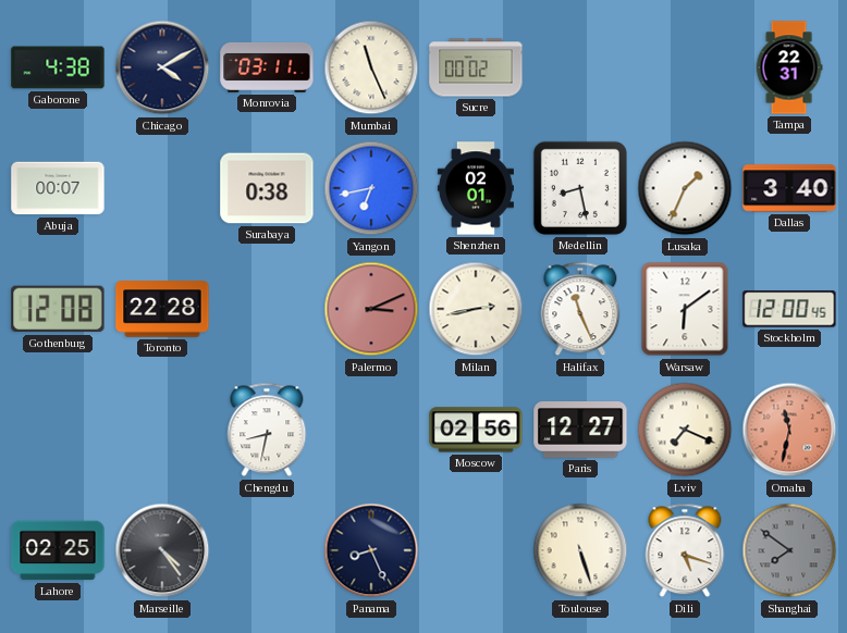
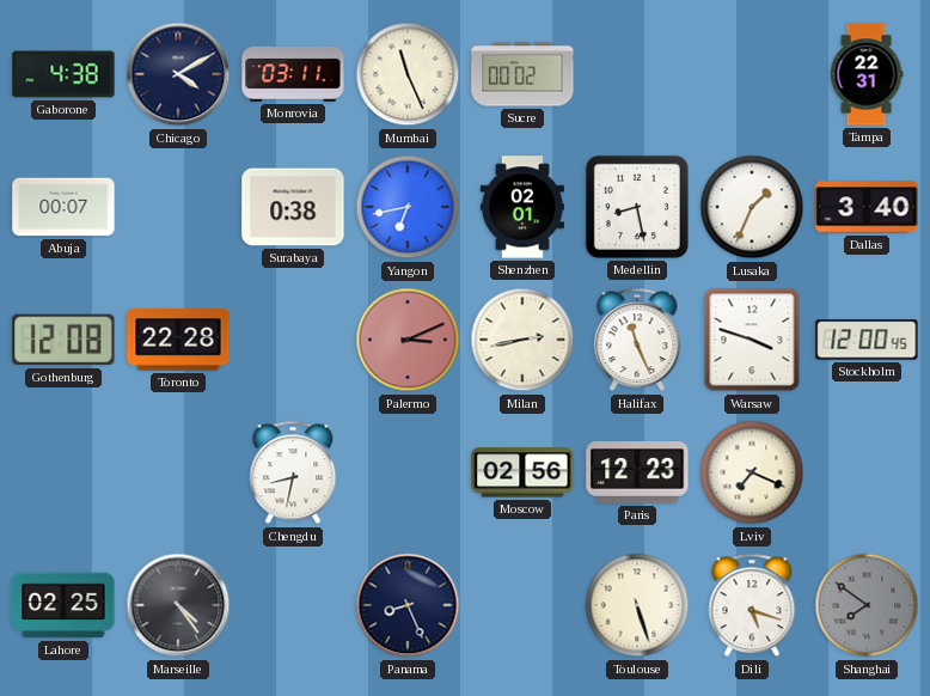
Warsaw: 6:09 -> 3:48 (752, 340)
Paris: 12:27 -> 12:23 (637, 472)
Omaha: 11:32 -> none (789, 430)
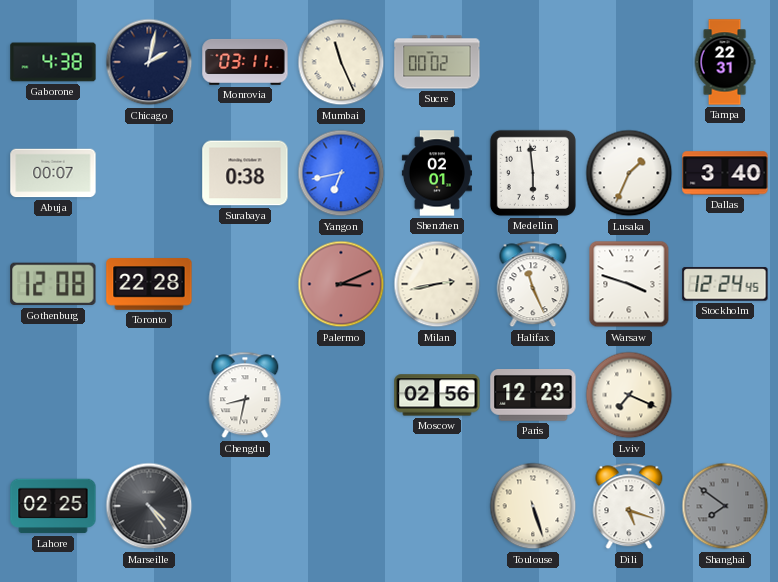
Chicago: 4:10 -> 2:02 (149, 62)
Medellin: 8:28 -> 5:59 (533, 173)
Stockholm: 12:00 -> 12:24 (725, 284)
Panama: 8:26 -> none (408, 605)
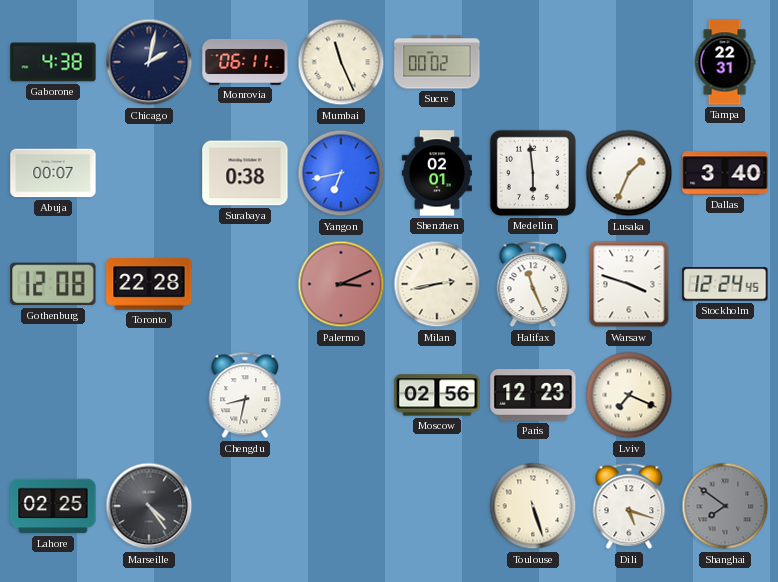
Monrovia: 03:11 -> 06:11 (245, 62)
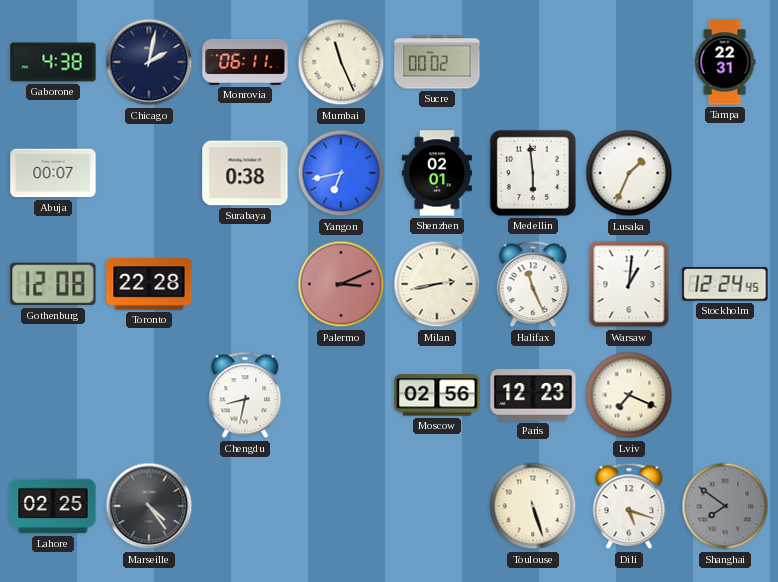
Dallas: 3:40 -> none (725, 173)
Warsaw: 3:48 -> 1:01 (629, 284)
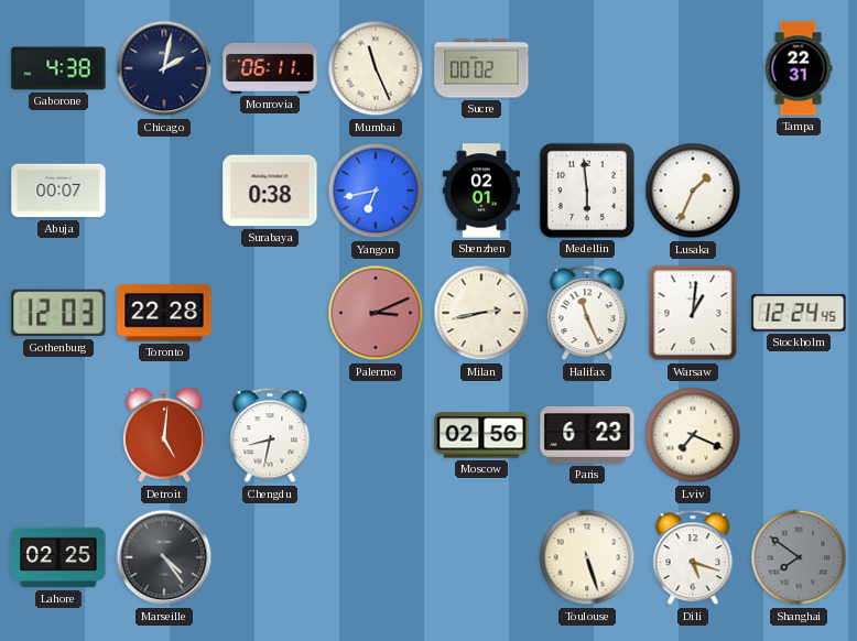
Gothenburg: 12:08 -> 12:03 (58, 313)
Detroit: none -> 5:01 (164, 435)
Paris: 12:23 -> 6:23 (587, 435)
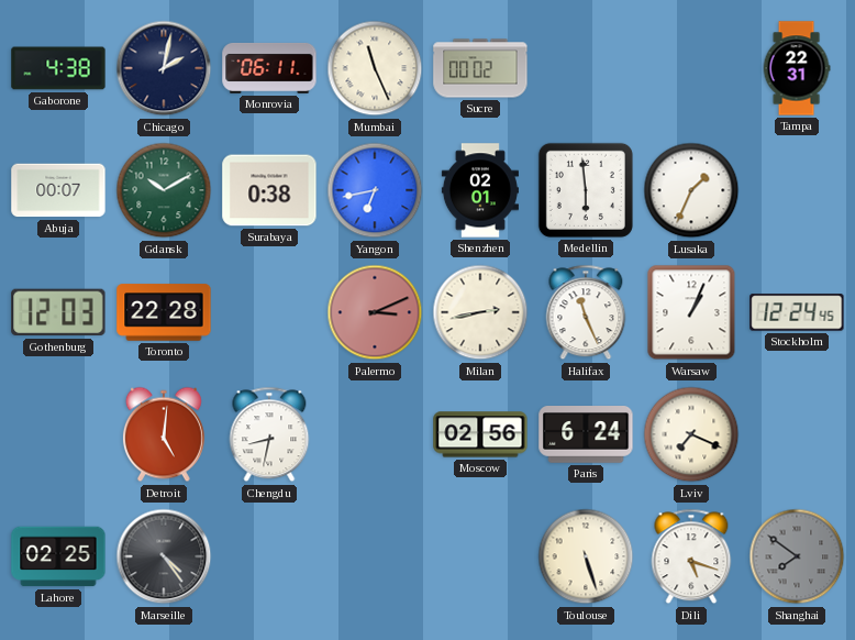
Gdansk: none -> 10:10 (164, 190)
Warsaw: 1:01 -> 1:04 (691, 312)
Paris: 6:23 -> 6:24 (586, 434)
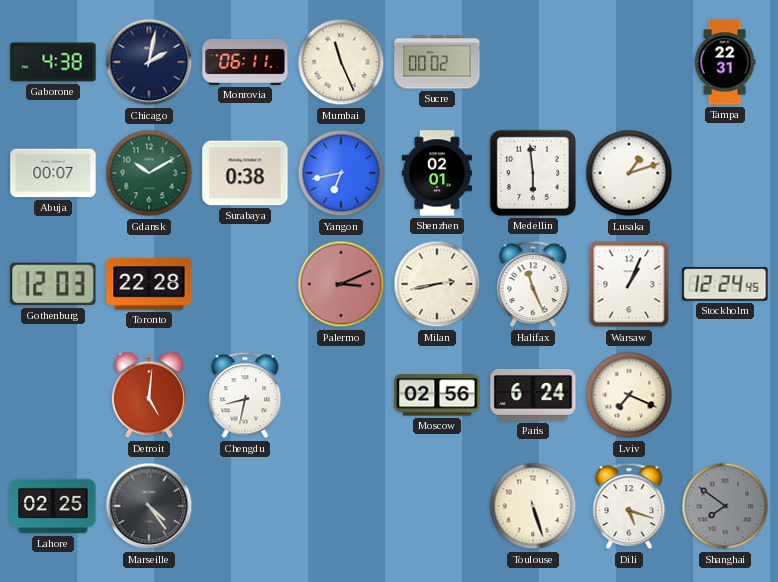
Lusaka: 1:34 -> 1:12 (629, 173)
